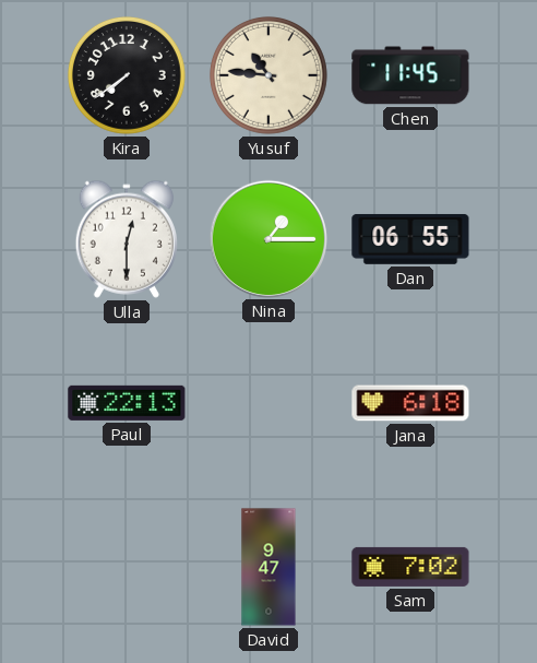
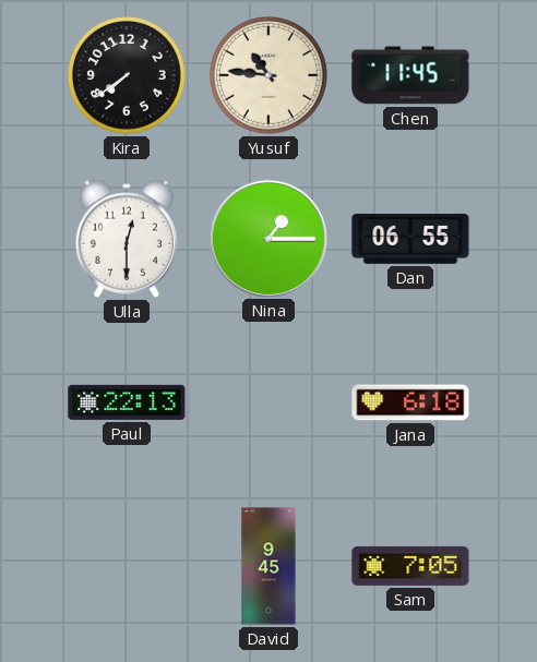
David: 9:47 -> 9:45 (268, 566)
Sam: 7:02 -> 7:05 (410, 566)
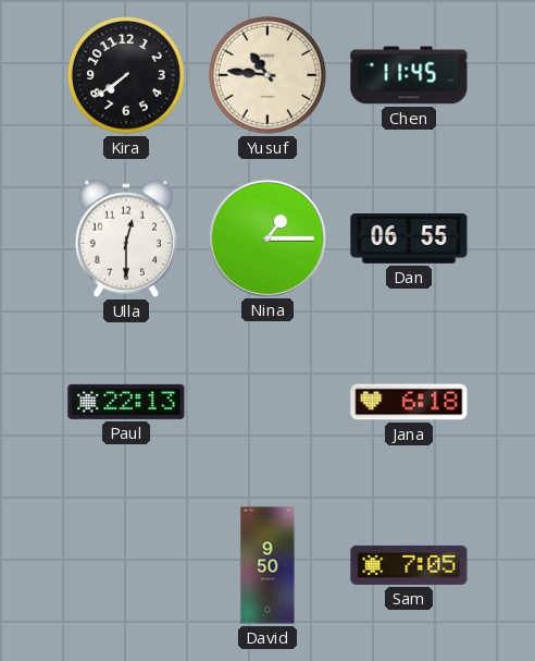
David: 9:45 -> 9:50 (267, 565)
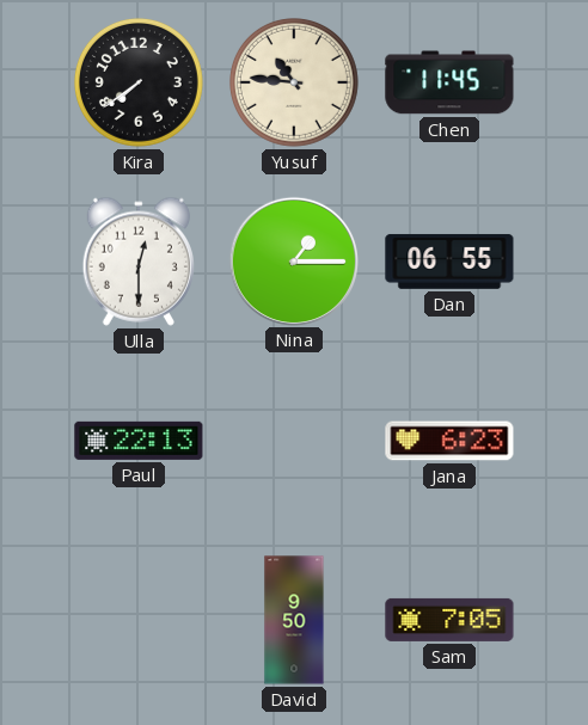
Jana: 6:18 -> 6:23 (449, 441)
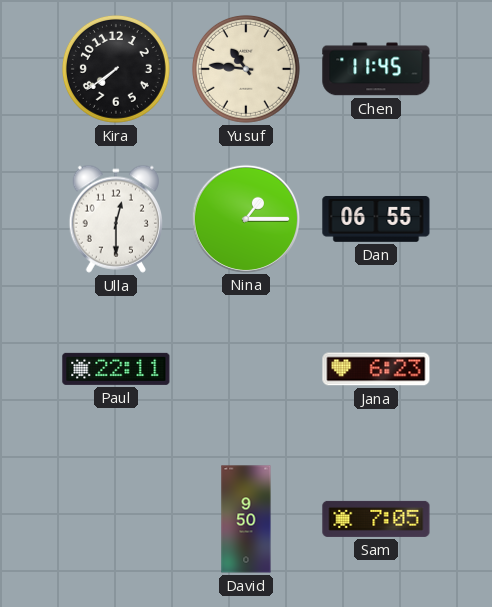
Paul: 22:13 -> 22:11 (116, 369)
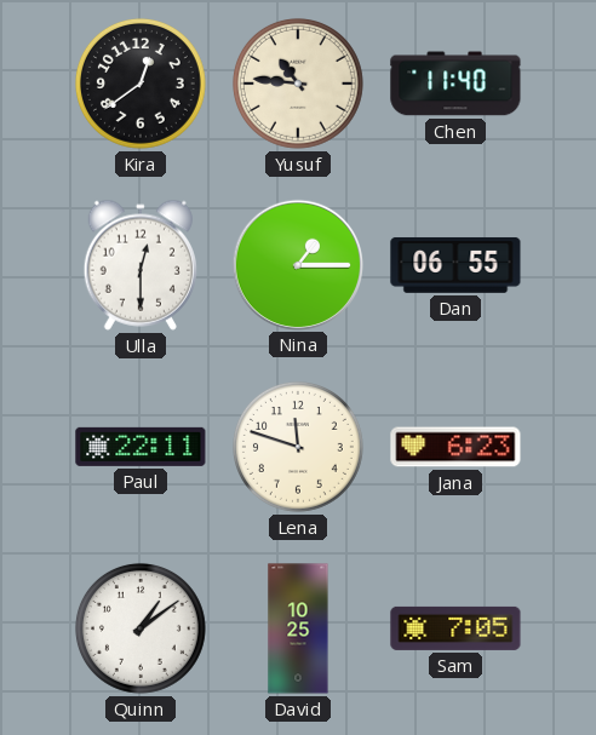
Kira: 7:39 -> 12:39 (141, 84)
Chen: 11:45 -> 11:40 (455, 84)
Lena: none -> 11:48 (298, 447)
Quinn: none -> 1:09 (141, 628)
David: 9:50 -> 10:25 (298, 628)
